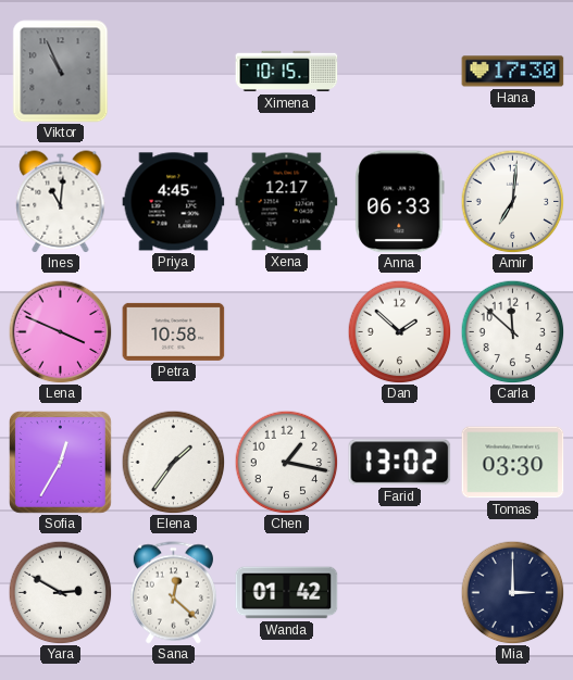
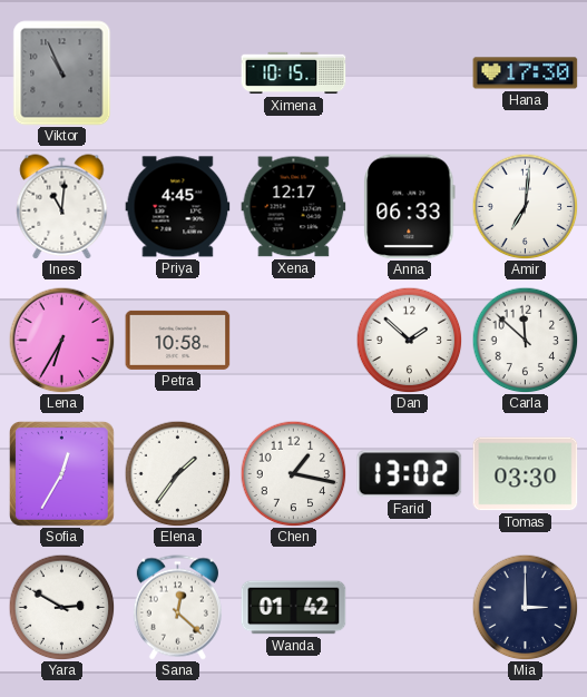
Lena: 3:49 -> 6:35 (61, 340)
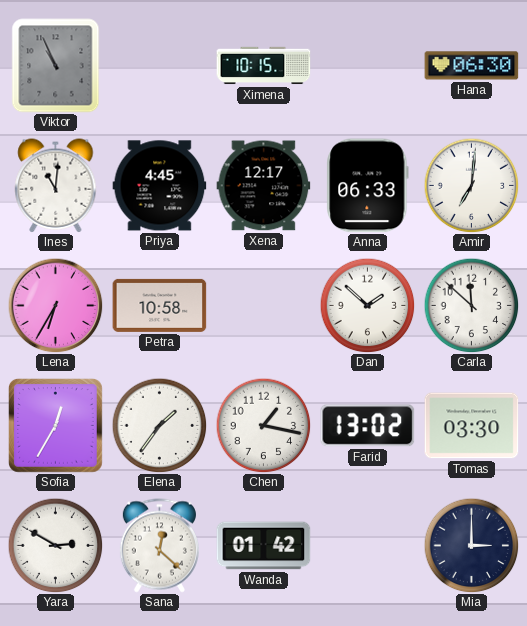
Hana: 17:30 -> 06:30 (472, 66)
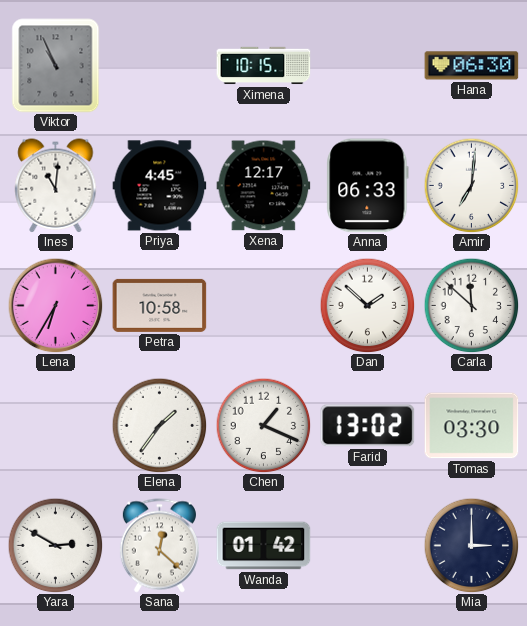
Sofia: 12:35 -> none (56, 426)
Chen: 1:17 -> 1:19 (263, 425)
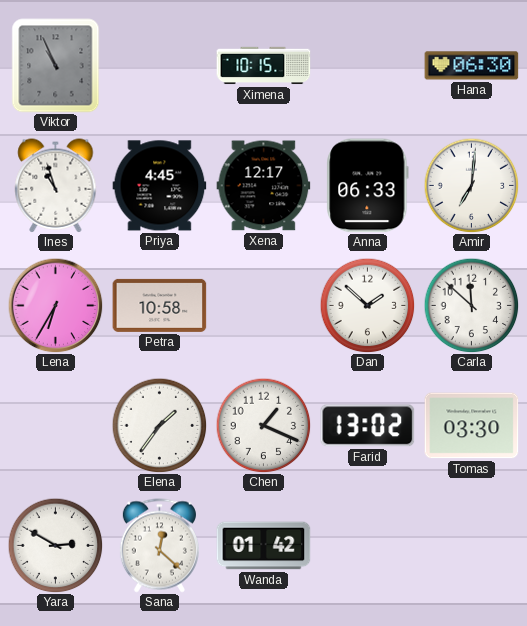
Ines: 11:01 -> 10:57 (56, 186)
Mia: 3:00 -> none (471, 545)
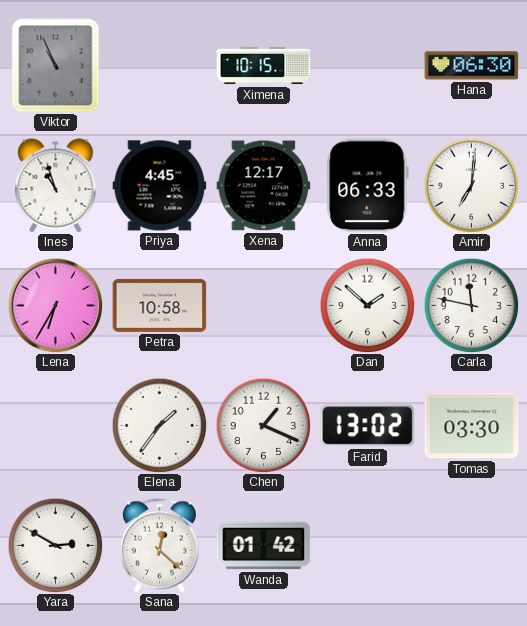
Carla: 11:52 -> 11:47 (471, 305)
